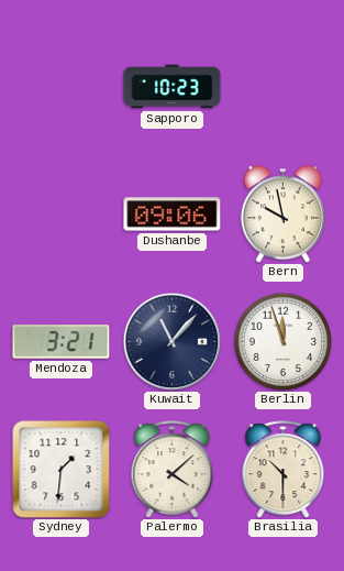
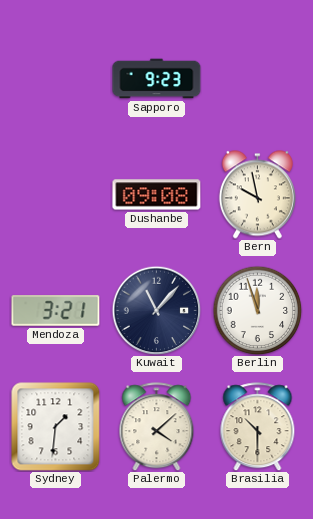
Sapporo: 10:23 -> 9:23 (157, 79)
Dushanbe: 09:06 -> 09:08 (157, 195)
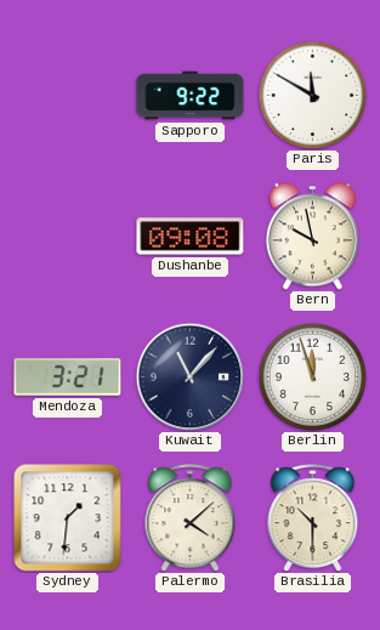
Sapporo: 9:23 -> 9:22 (191, 96)
Paris: none -> 11:50 (312, 95)
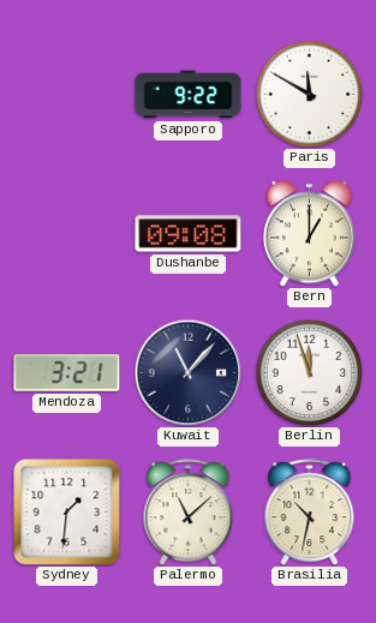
Bern: 9:58 -> 1:00 (309, 234)
Palermo: 4:08 -> 11:08 (189, 513)
Brasilia: 10:30 -> 10:32 (310, 513)
